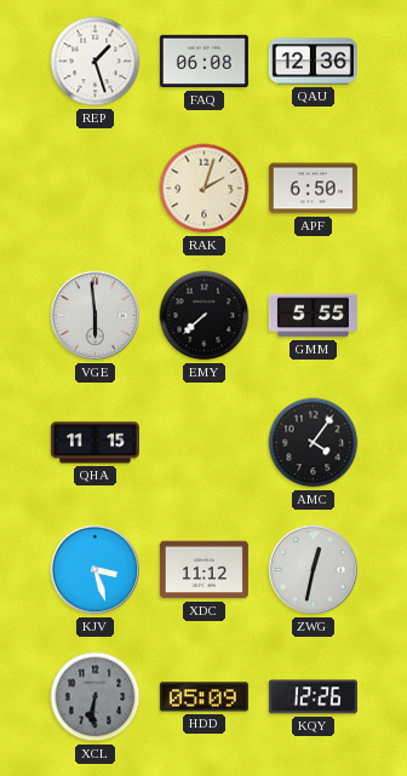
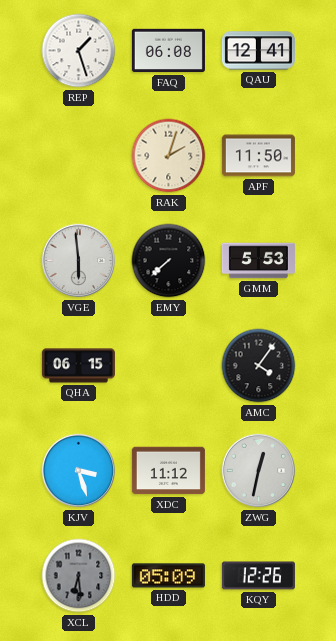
QAU: 12:36 -> 12:41 (258, 51)
APF: 6:50 -> 11:50 (258, 156)
GMM: 5:55 -> 5:53 (258, 261)
QHA: 11:15 -> 06:15 (78, 366)
XCL: 6:31 -> 6:29 (79, 576)
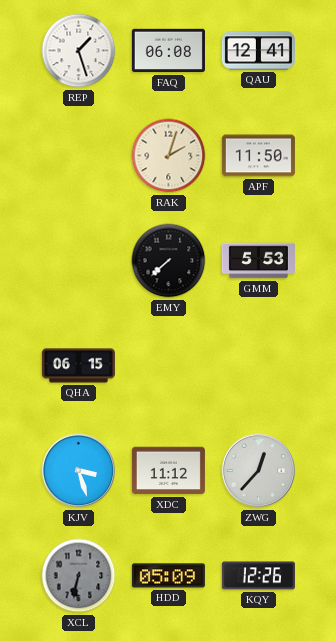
VGE: 5:59 -> none (79, 261)
AMC: 4:06 -> none (259, 366)
ZWG: 12:32 -> 12:37 (259, 471)
XCL: 6:29 -> 6:32 (79, 576)
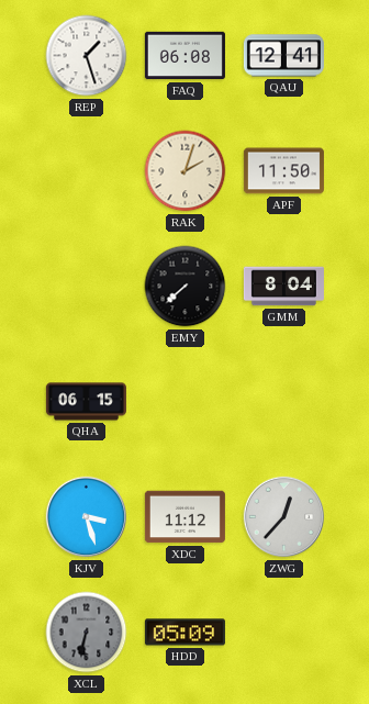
GMM: 5:53 -> 8:04 (283, 287)
KQY: 12:26 -> none (258, 576)
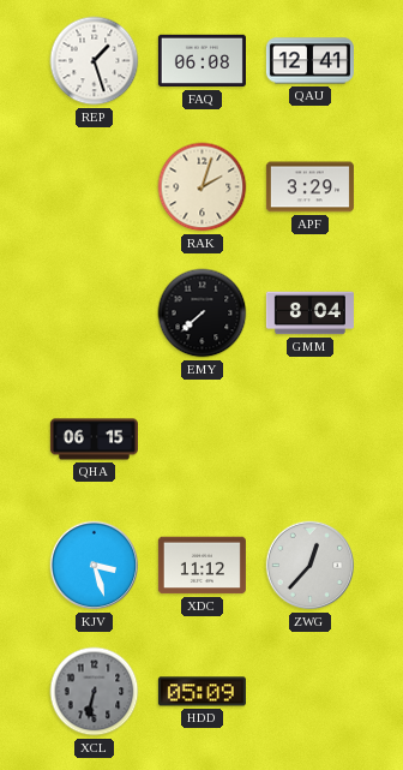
APF: 11:50 -> 3:29 (309, 187)
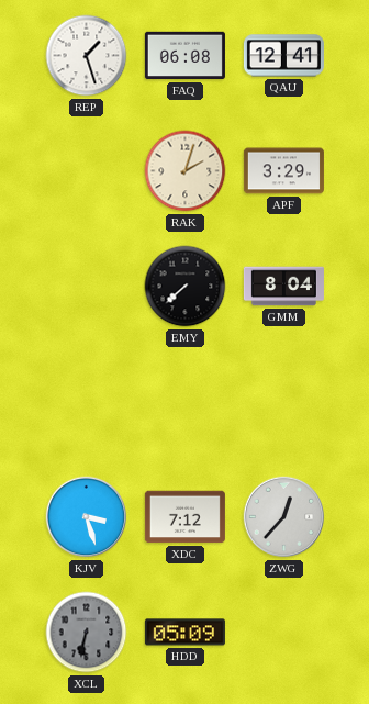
QHA: 06:15 -> none (94, 440)
XDC: 11:12 -> 7:12 (185, 517)
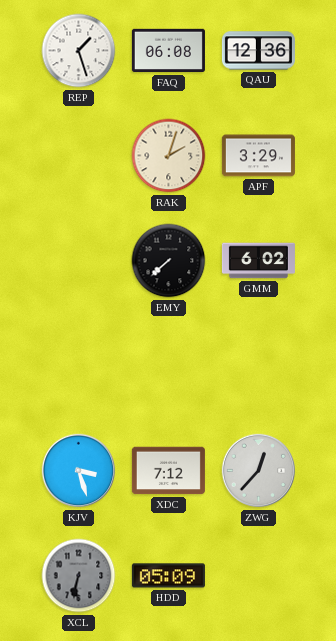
QAU: 12:41 -> 12:36 (258, 51)
GMM: 8:04 -> 6:02 (258, 261)
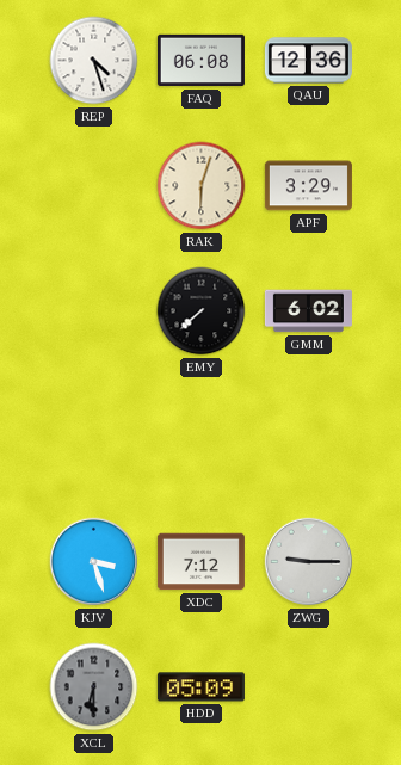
REP: 1:27 -> 4:27 (94, 61)
RAK: 2:03 -> 6:03 (202, 186)
ZWG: 12:37 -> 9:15 (309, 562)
XCL: 6:32 -> 6:30 (94, 687)
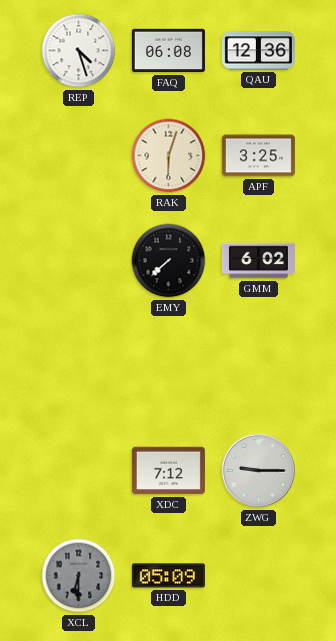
APF: 3:29 -> 3:25 (258, 156)
KJV: 3:27 -> none (94, 562)
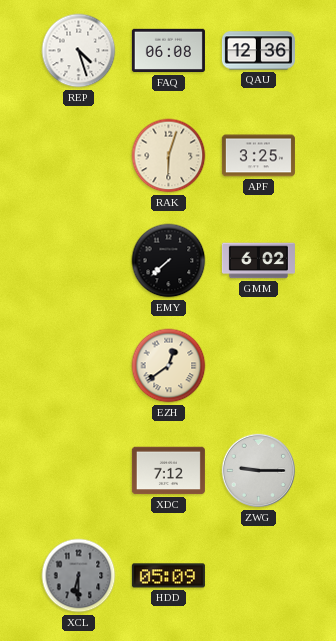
EZH: none -> 12:39 (169, 366)
